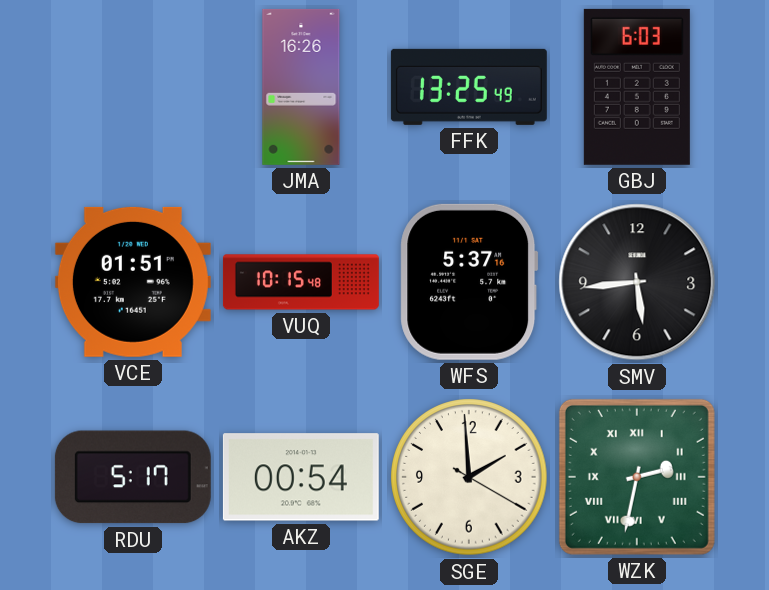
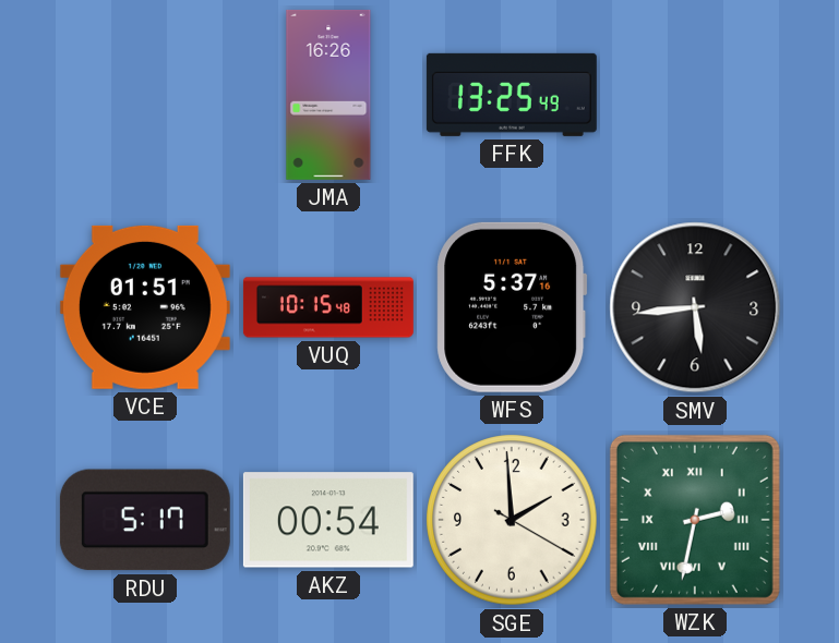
GBJ: 6:03 -> none (637, 87)
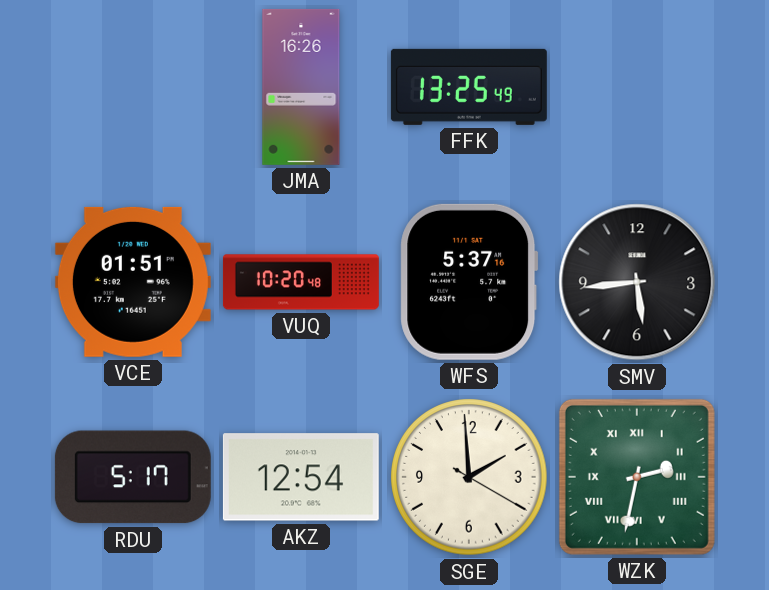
VUQ: 10:15 -> 10:20 (301, 282)
AKZ: 00:54 -> 12:54 (301, 477)
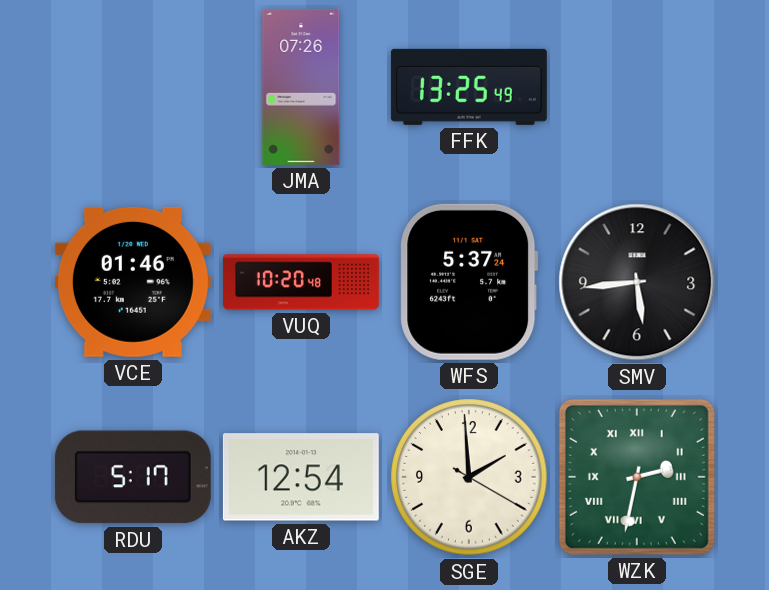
JMA: 16:26 -> 07:26 (301, 87)
VCE: 01:51 -> 01:46 (133, 282)
WFS: 5:37:16 -> 5:37:24 (469, 282)
